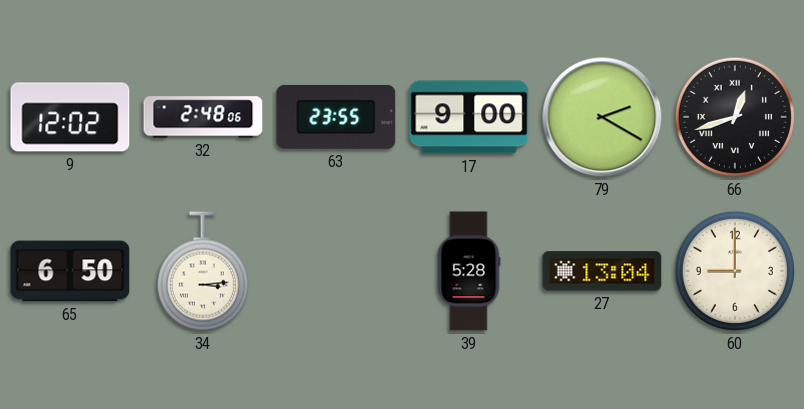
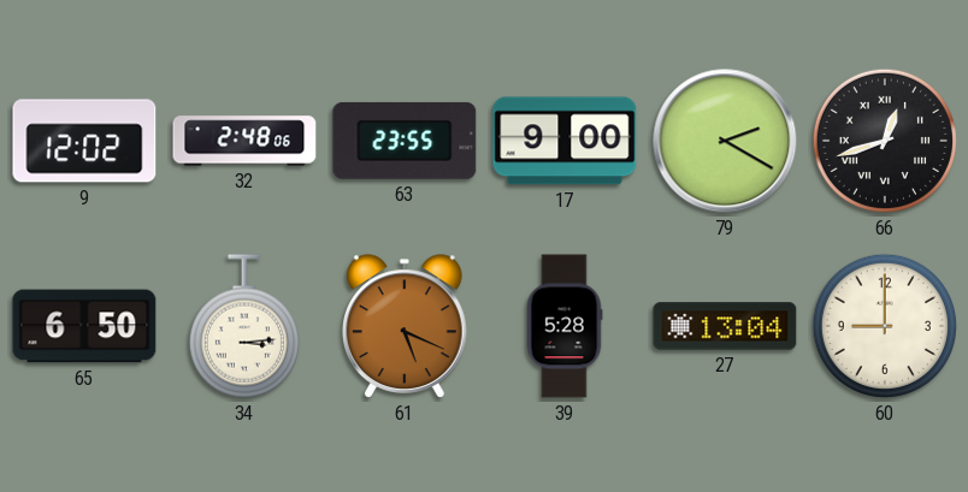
61: none -> 5:19 (406, 326)
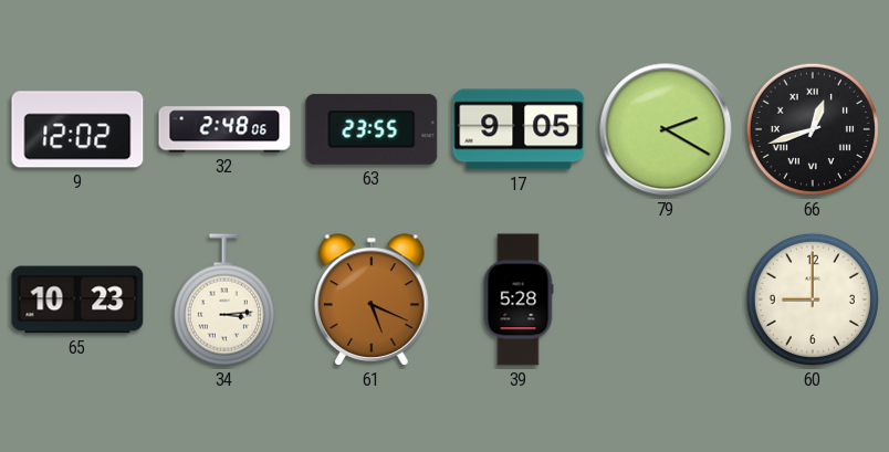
17: 9:00 -> 9:05 (519, 129)
65: 6:50 -> 10:23 (77, 299)
27: 13:04 -> none (725, 326)
